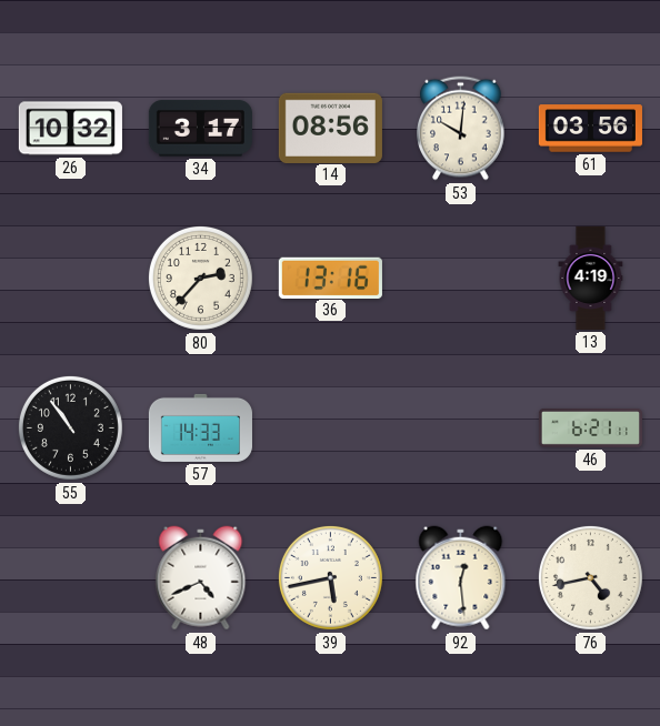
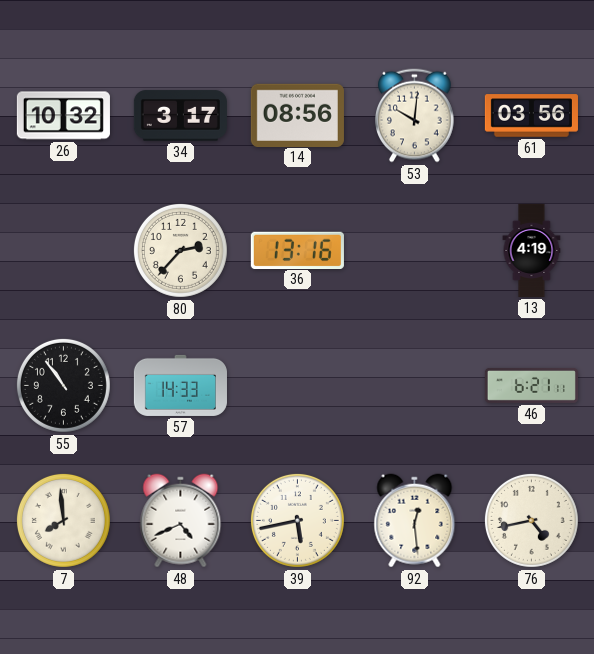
7: none -> 7:59 (63, 520)
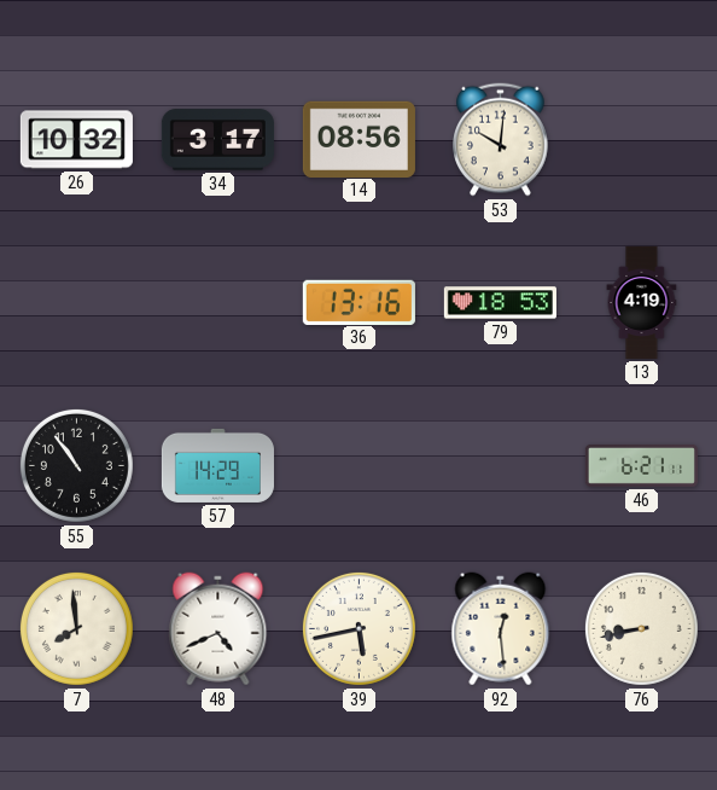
61: 03:56 -> none (531, 116)
80: 2:37 -> none (180, 250)
79: none -> 18:53 (500, 303)
57: 14:33 -> 14:29 (217, 465)
76: 4:43 -> 8:43 (641, 628)
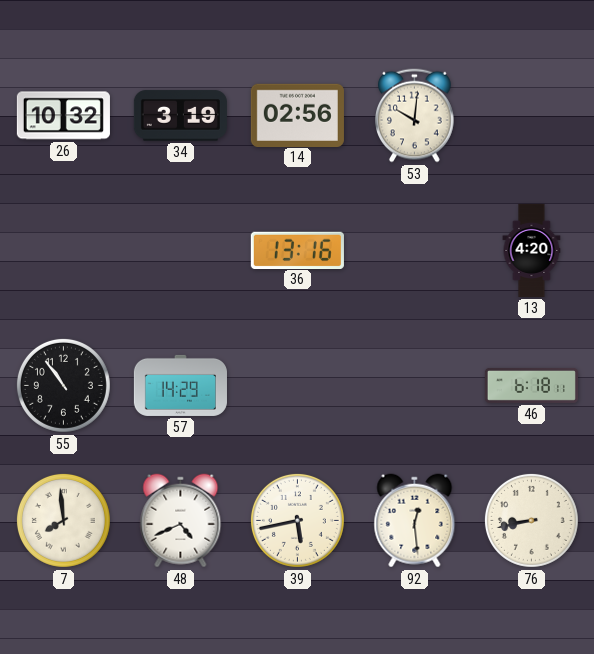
34: 3:17 -> 3:19 (180, 116)
14: 08:56 -> 02:56 (297, 115)
79: 18:53 -> none (500, 303)
13: 4:19 -> 4:20 (532, 250)
46: 6:21 -> 6:18 (531, 385)
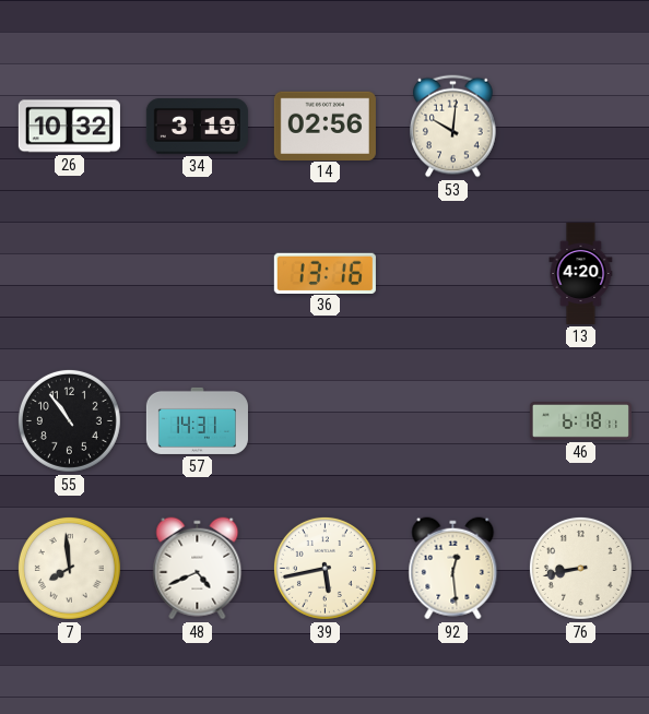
57: 14:29 -> 14:31 (197, 420)
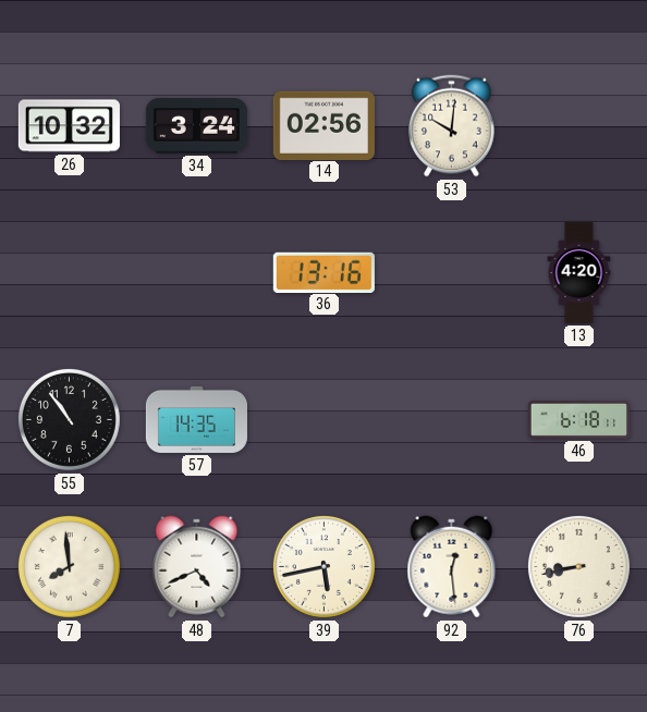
34: 3:19 -> 3:24 (196, 126)
57: 14:31 -> 14:35 (196, 419)
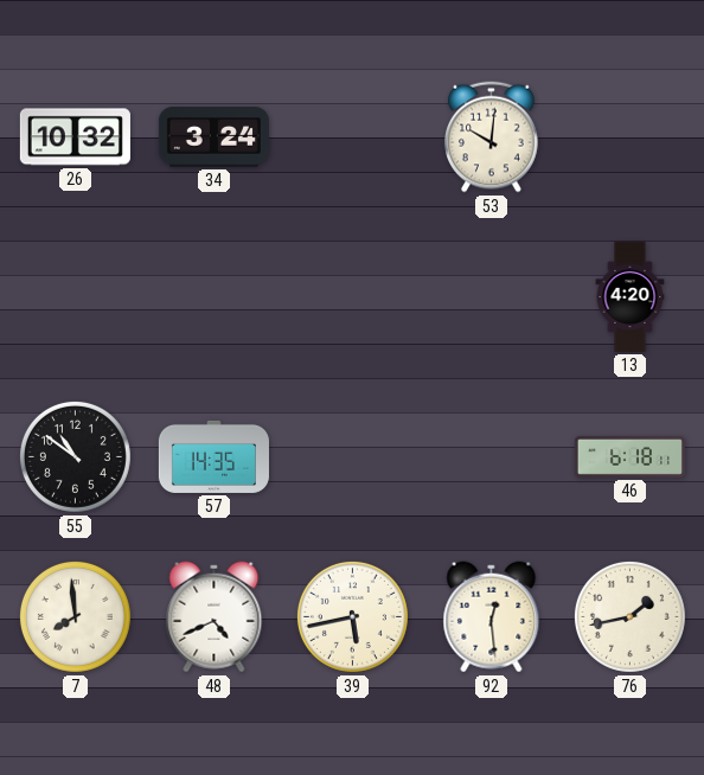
14: 02:56 -> none (323, 125)
36: 13:16 -> none (323, 272)
55: 10:54 -> 10:51 (75, 456)
76: 8:43 -> 1:43 (629, 616)
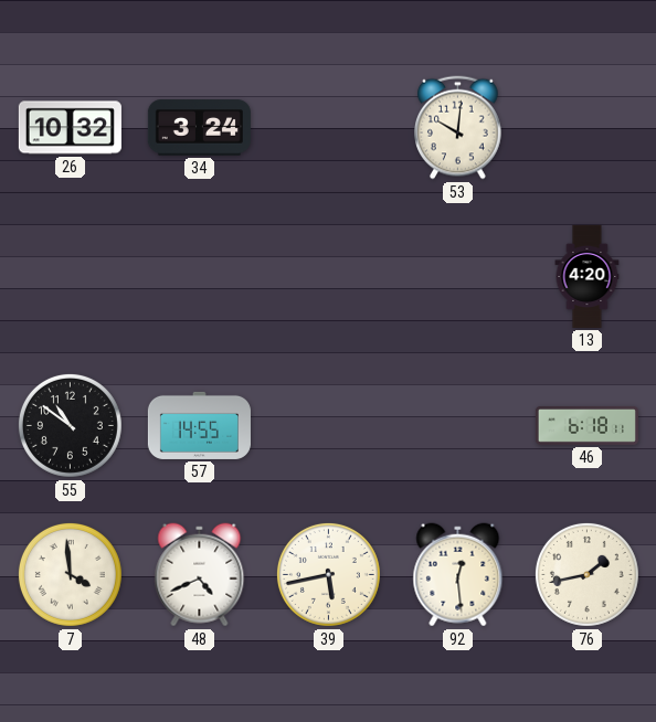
57: 14:35 -> 14:55 (199, 425)
7: 7:59 -> 3:59 (70, 574)
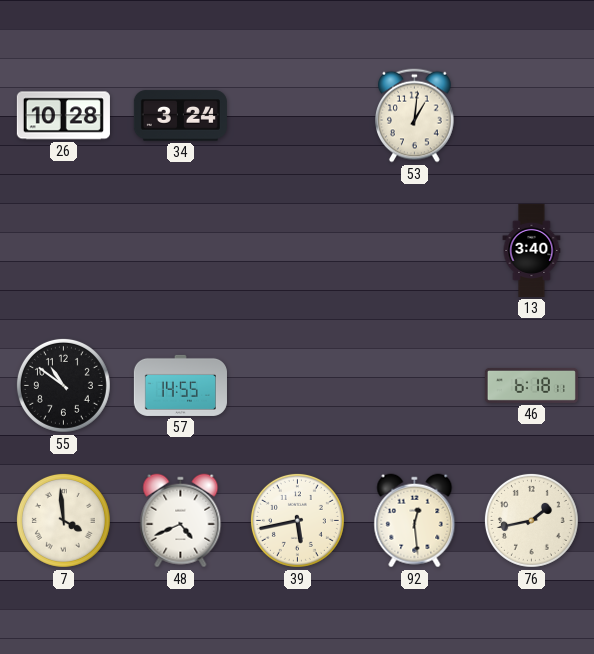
26: 10:32 -> 10:28 (63, 116)
53: 10:01 -> 1:01 (415, 116)
13: 4:20 -> 3:40 (532, 250)
